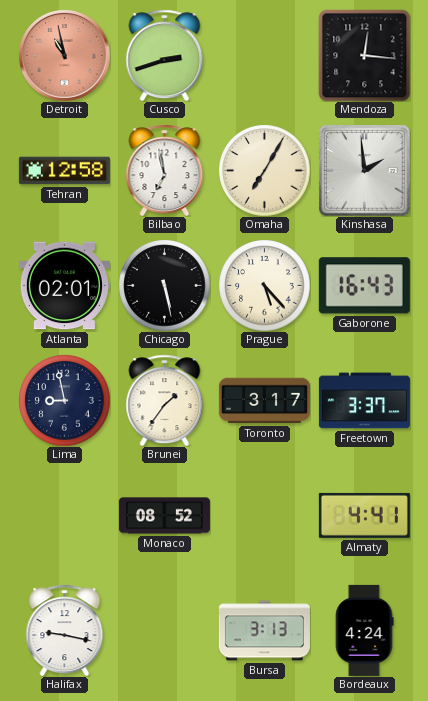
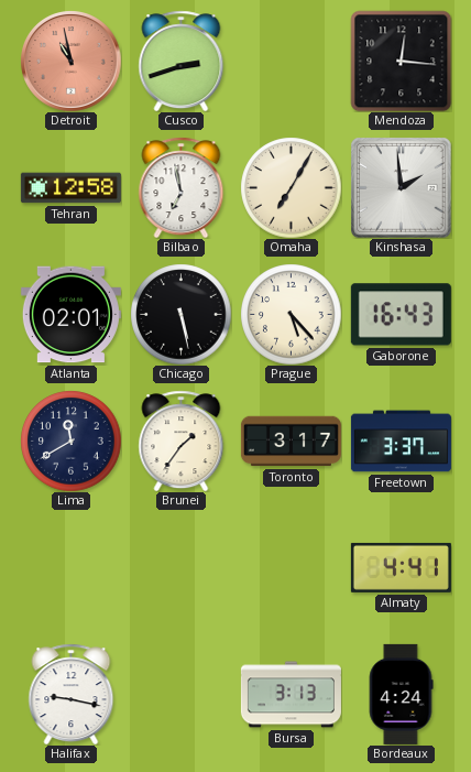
Lima: 8:58 -> 11:40 (70, 441)
Monaco: 08:52 -> none (164, 516)
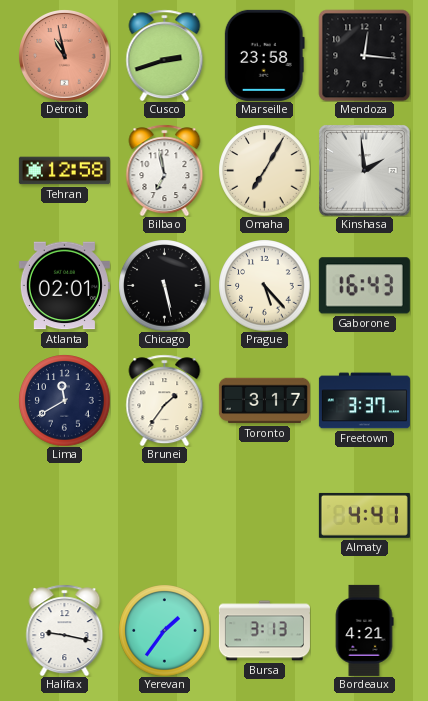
Marseille: none -> 23:58 (264, 55)
Yerevan: none -> 1:36 (164, 630)
Bordeaux: 4:24 -> 4:21 (364, 630)
